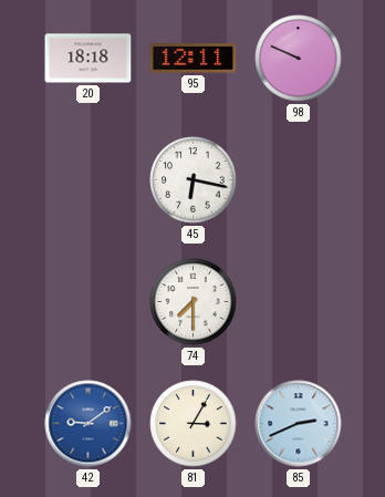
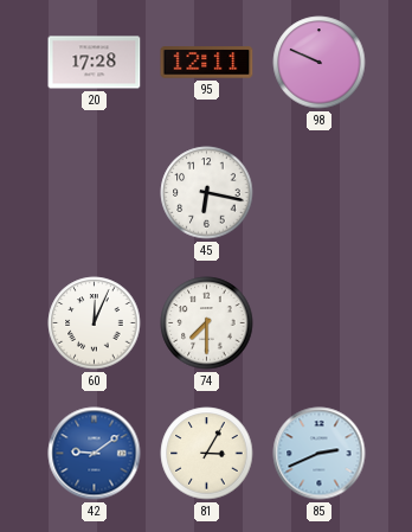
20: 18:18 -> 17:28 (95, 63)
60: none -> 12:04 (95, 323)
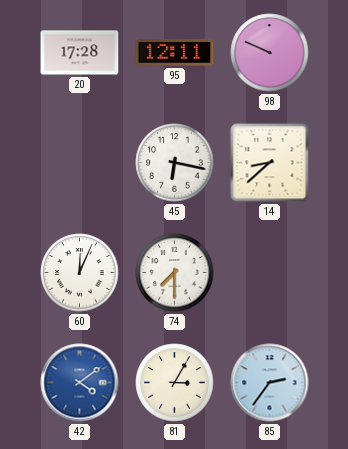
14: none -> 8:38 (270, 163)
42: 9:09 -> 4:09 (80, 383)
85: 2:41 -> 2:36 (270, 383)
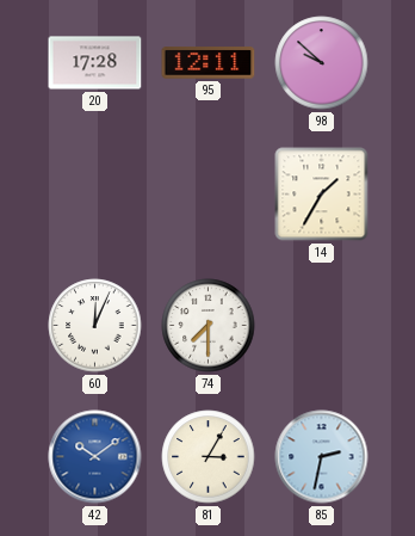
98: 9:49 -> 9:52 (322, 63)
45: 6:17 -> none (175, 163)
14: 8:38 -> 1:35 (322, 195)
42: 4:09 -> 10:09 (95, 457)
85: 2:36 -> 2:32 (322, 457)
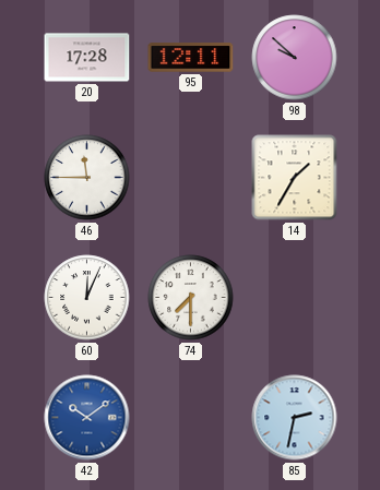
46: none -> 11:45 (87, 178)
81: 3:05 -> none (209, 457)
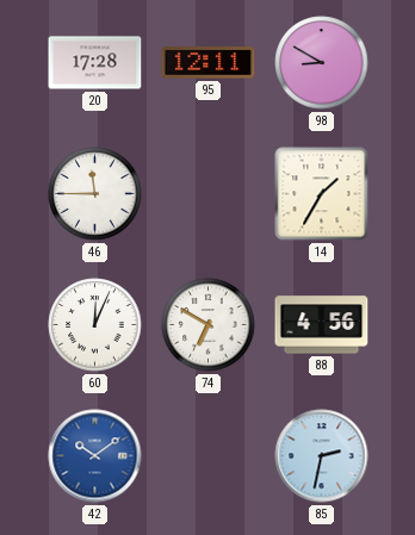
98: 9:52 -> 8:50 (322, 63)
74: 7:30 -> 6:50 (209, 325)
88: none -> 4:56 (322, 325)
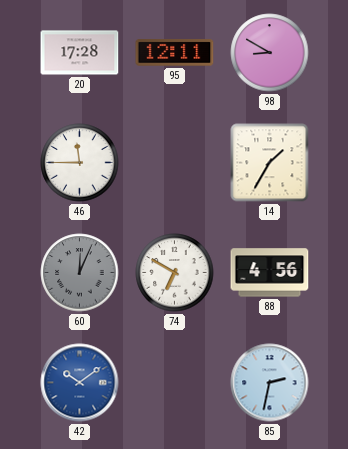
60 dial: white -> grey (80, 273)
